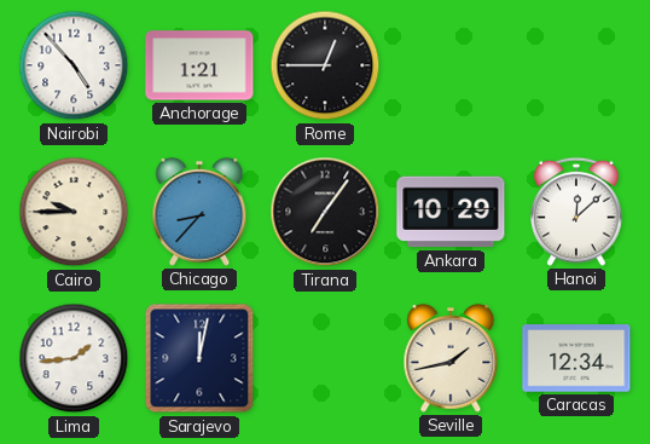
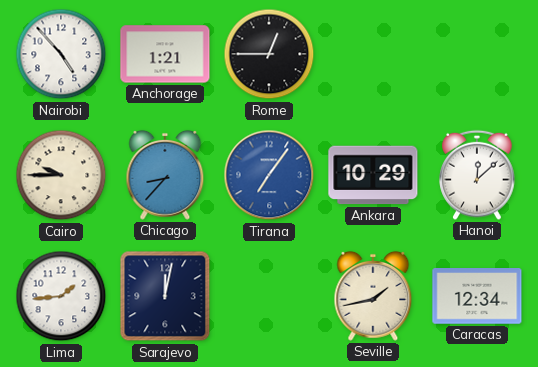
Tirana dial: black -> blue (269, 175)
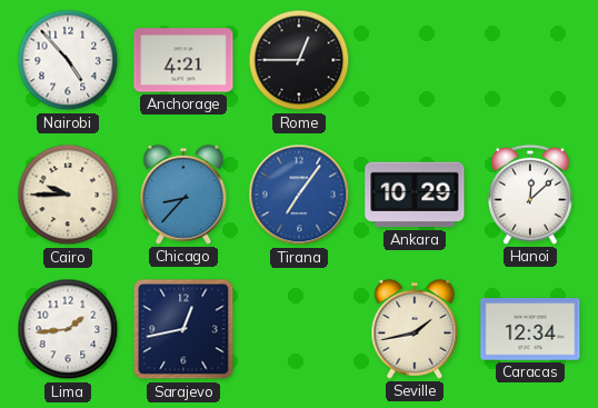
Anchorage: 1:21 -> 4:21 (183, 60)
Sarajevo: 12:02 -> 12:43 (183, 329)
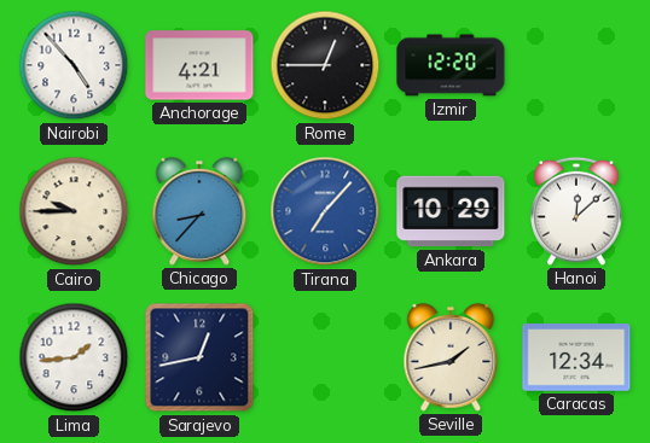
Izmir: none -> 12:20 (451, 65)
Tirana: 7:06 -> 7:07 (325, 211)
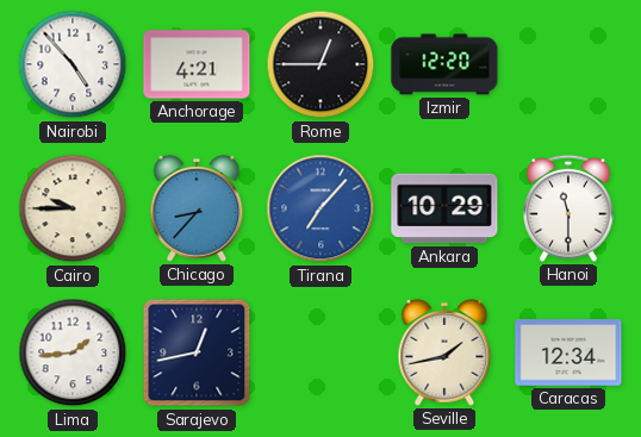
Hanoi: 12:08 -> 11:30 (568, 208)
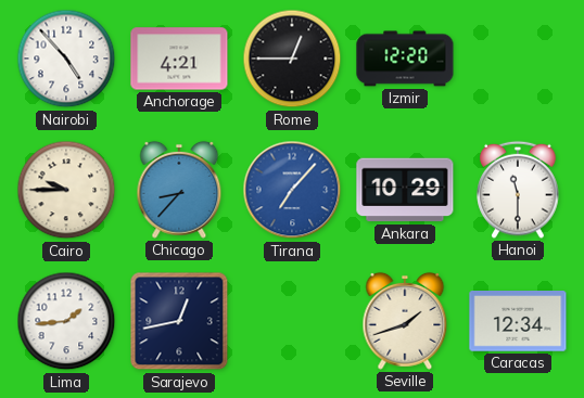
Seville: 1:43 -> 1:42 (405, 321)
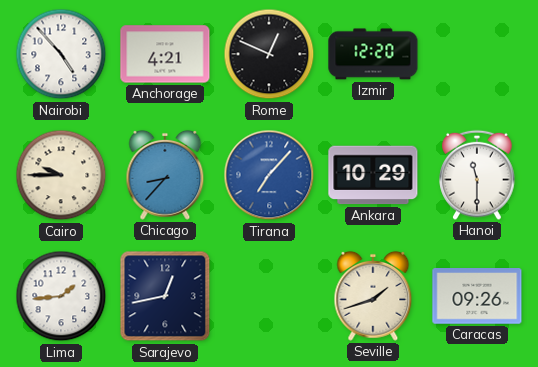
Rome: 12:45 -> 12:49 (269, 54)
Caracas: 12:34 -> 09:26 (477, 296)
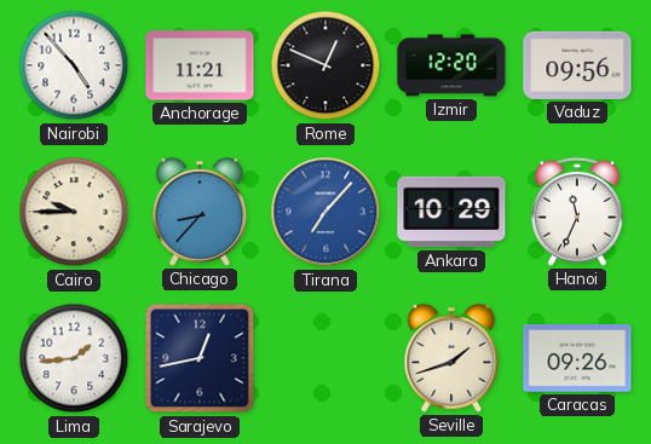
Anchorage: 4:21 -> 11:21 (200, 65)
Vaduz: none -> 09:56 (577, 65)
Hanoi: 11:30 -> 11:34 (577, 212)
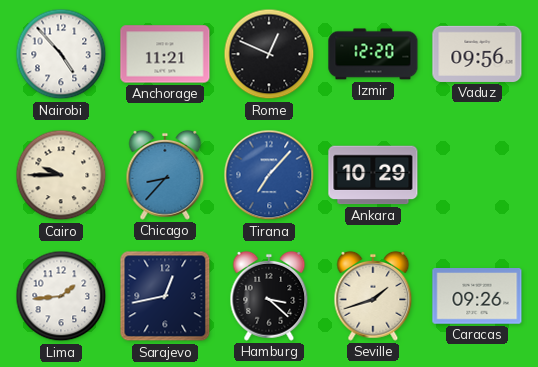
Hanoi: 11:34 -> none (577, 212)
Hamburg: none -> 3:22 (269, 296)
